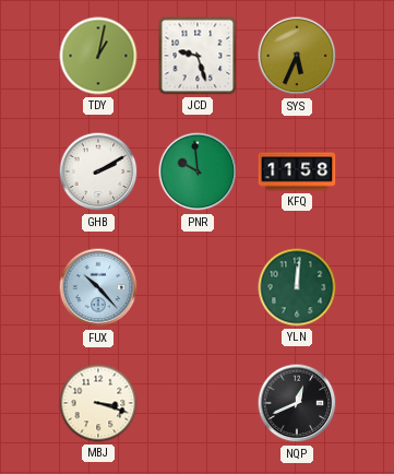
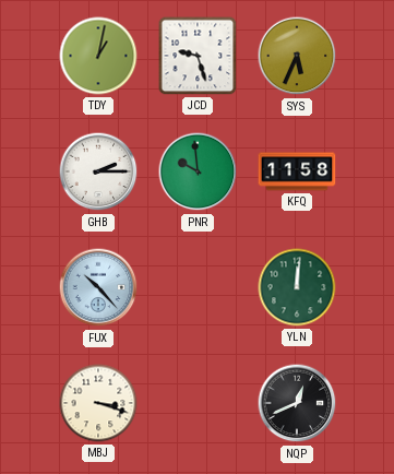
GHB: 2:10 -> 2:15 (98, 171)
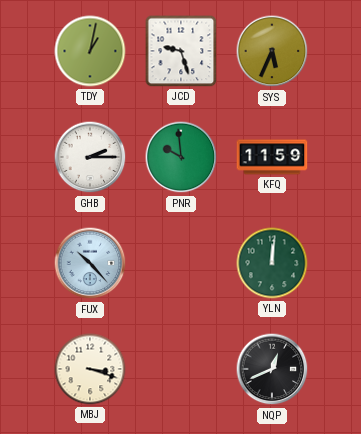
KFQ: 11:58 -> 11:59 (272, 157)
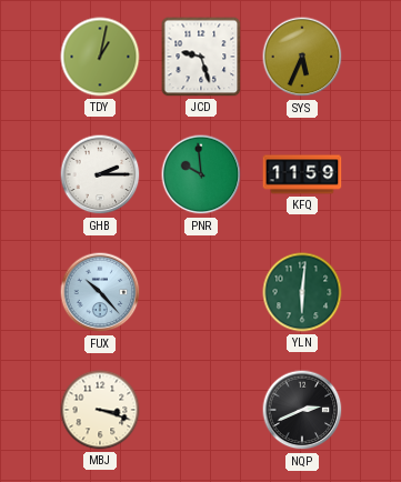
YLN: 12:01 -> 6:01 (302, 292)
NQP: 12:41 -> 2:41 (302, 410)
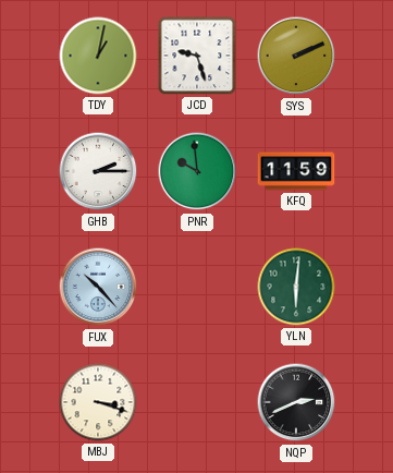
SYS: 5:34 -> 2:11 (296, 56)
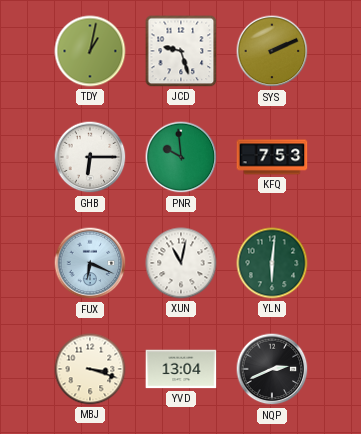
GHB: 2:15 -> 6:15 (90, 157)
KFQ: 11:59 -> 7:53 (272, 157)
FUX: 10:23 -> 6:19 (90, 263)
XUN: none -> 11:02 (181, 263)
YVD: none -> 13:04 (181, 369)
